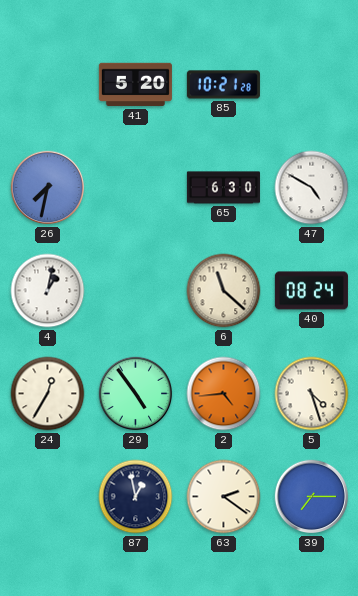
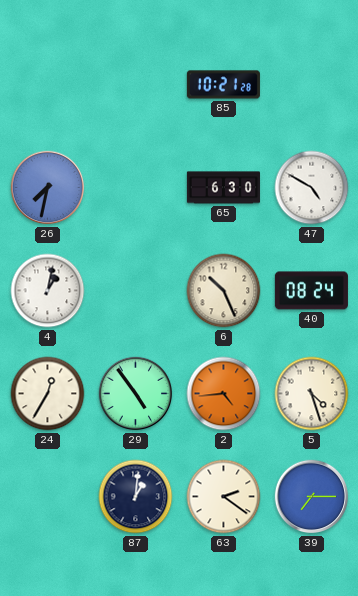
41: 5:20 -> none (135, 85)
6: 11:22 -> 10:26 (224, 291)
87: 12:58 -> 1:01 (136, 497)
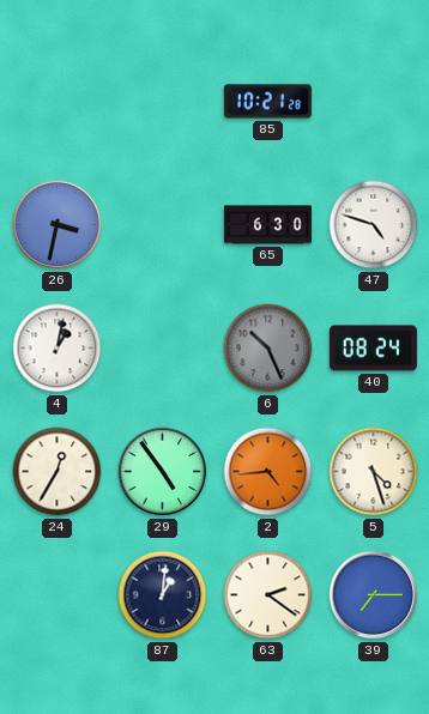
26: 7:32 -> 3:32 (58, 225)
47: 4:50 -> 4:48 (374, 225)
6 dial: cream -> grey (268, 349)
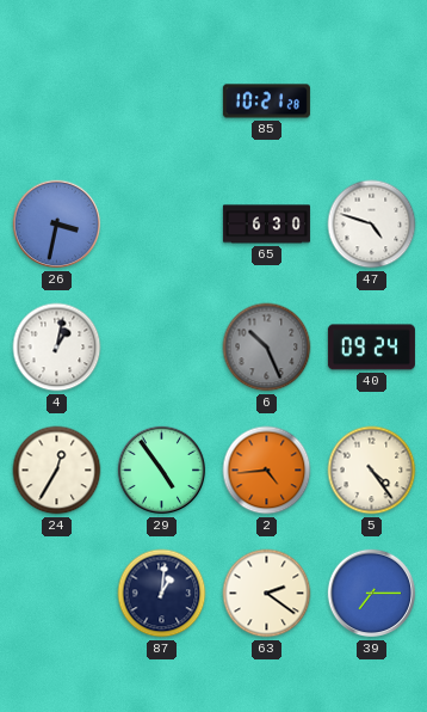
40: 08:24 -> 09:24 (371, 348)
5: 4:27 -> 4:24 (372, 471)
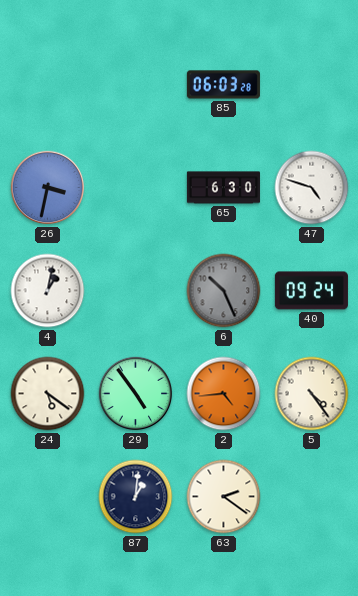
85: 10:21 -> 06:03 (223, 85)
24: 12:35 -> 5:21 (48, 394)
39: 7:15 -> none (372, 594)
